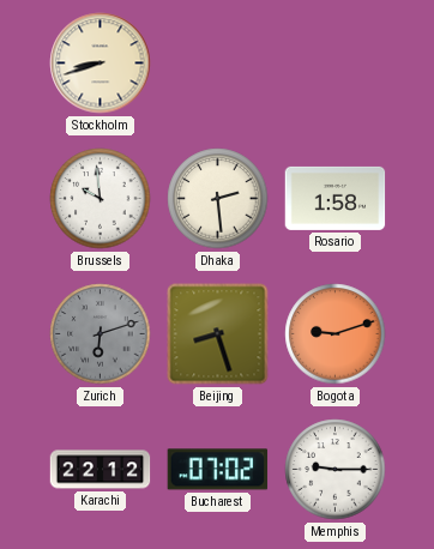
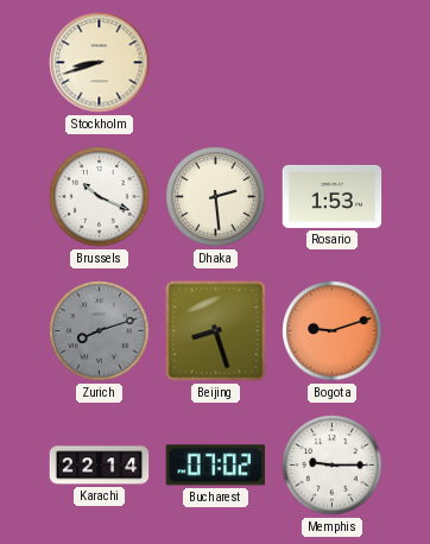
Brussels: 9:59 -> 10:19 (100, 197)
Rosario: 1:58 -> 1:53 (333, 196)
Zurich: 6:12 -> 8:12 (100, 331)
Karachi: 22:12 -> 22:14 (100, 466)
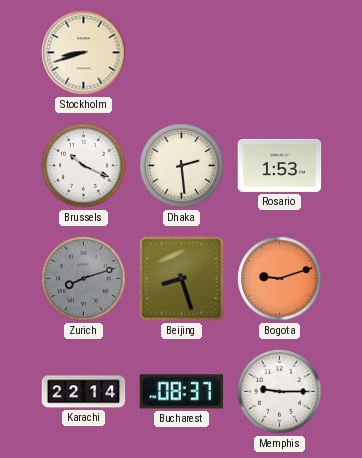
Bucharest: 07:02 -> 08:37 (182, 392)
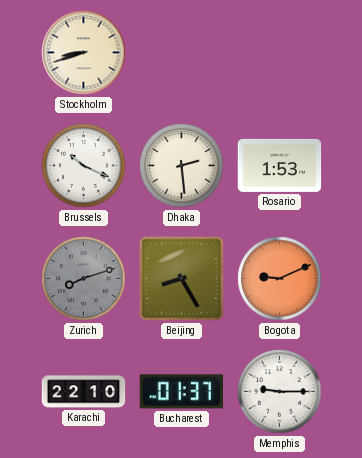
Beijing: 8:27 -> 8:25 (182, 279)
Bogota: 9:12 -> 9:11 (280, 279)
Karachi: 22:14 -> 22:10 (84, 392)
Bucharest: 08:37 -> 01:37 (182, 392)
